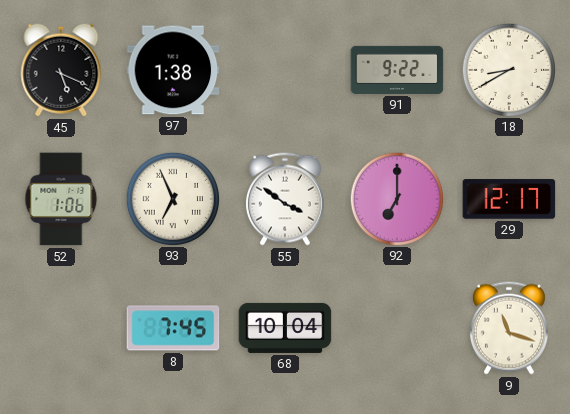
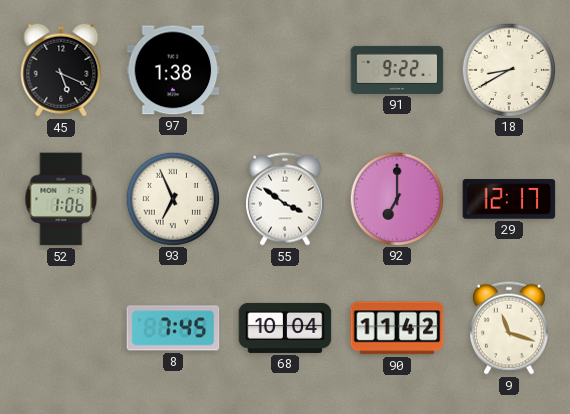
90: none -> 11:42 (397, 328)
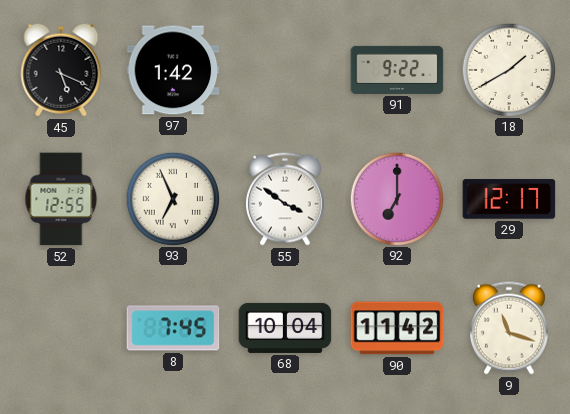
97: 1:38 -> 1:42 (173, 70)
18: 8:40 -> 1:40 (508, 69)
52: 1:06 -> 12:55 (61, 199)
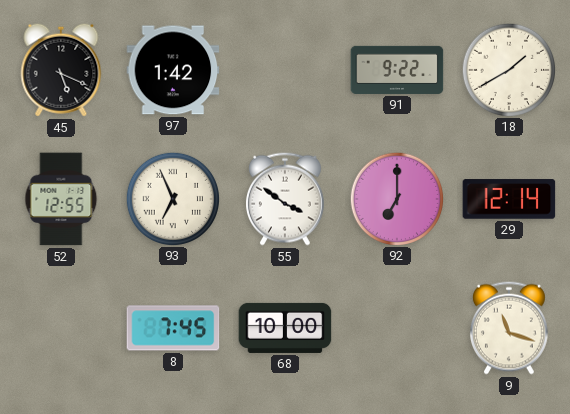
29: 12:17 -> 12:14 (509, 199)
68: 10:04 -> 10:00 (285, 328)
90: 11:42 -> none (397, 328)
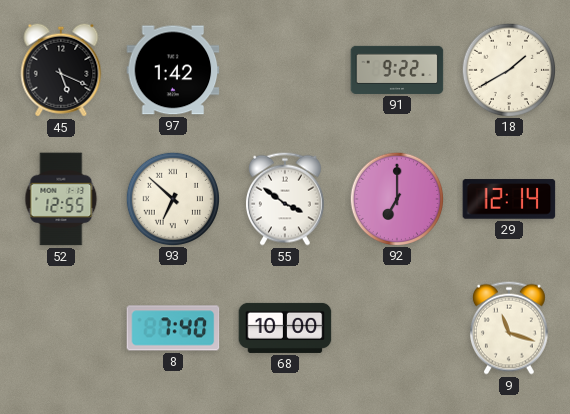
93: 6:56 -> 6:52 (172, 198)
8: 7:45 -> 7:40 (173, 328)
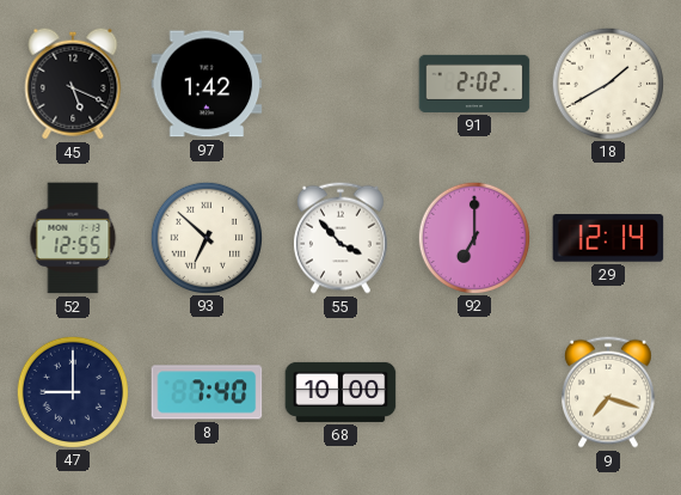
91: 9:22 -> 2:02 (474, 84)
55: 3:51 -> 3:53 (340, 238)
47: none -> 9:00 (72, 391)
9: 11:18 -> 7:18 (608, 392)
